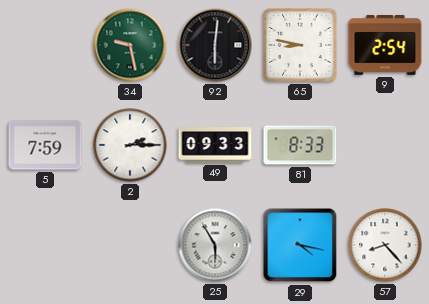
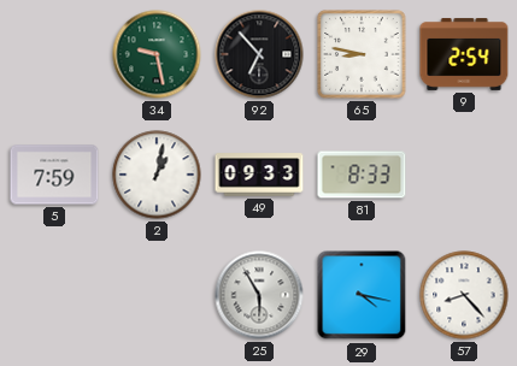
92: 6:01 -> 6:53 (259, 54)
2: 2:15 -> 1:02 (157, 175)
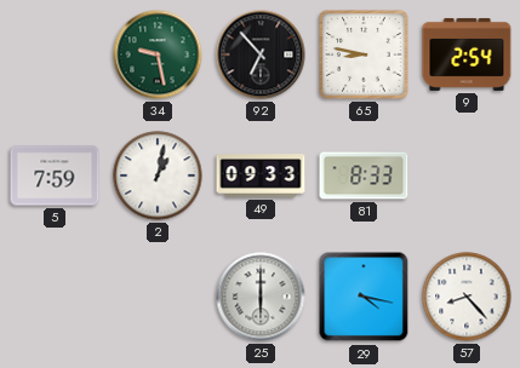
25: 5:55 -> 6:00 (261, 297)
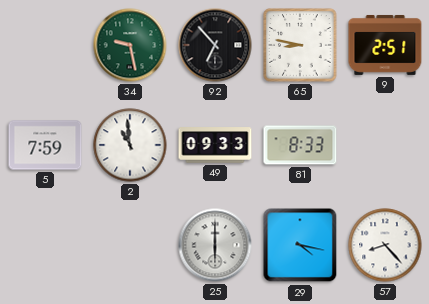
9: 2:54 -> 2:51 (385, 45)
2: 1:02 -> 10:59 (130, 145)
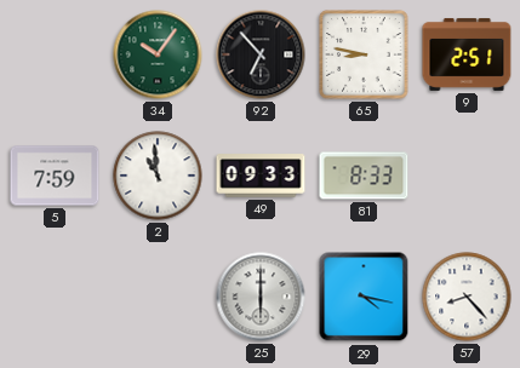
34: 9:28 -> 10:06 (158, 54)
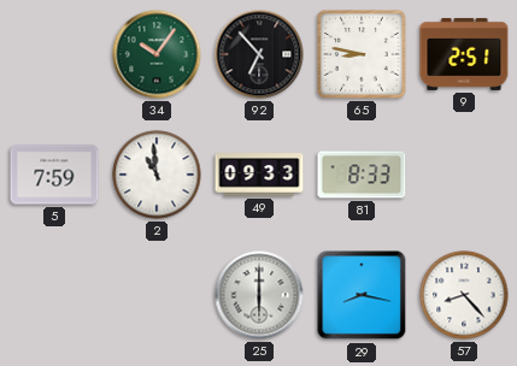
29: 4:17 -> 8:17 (362, 295)
